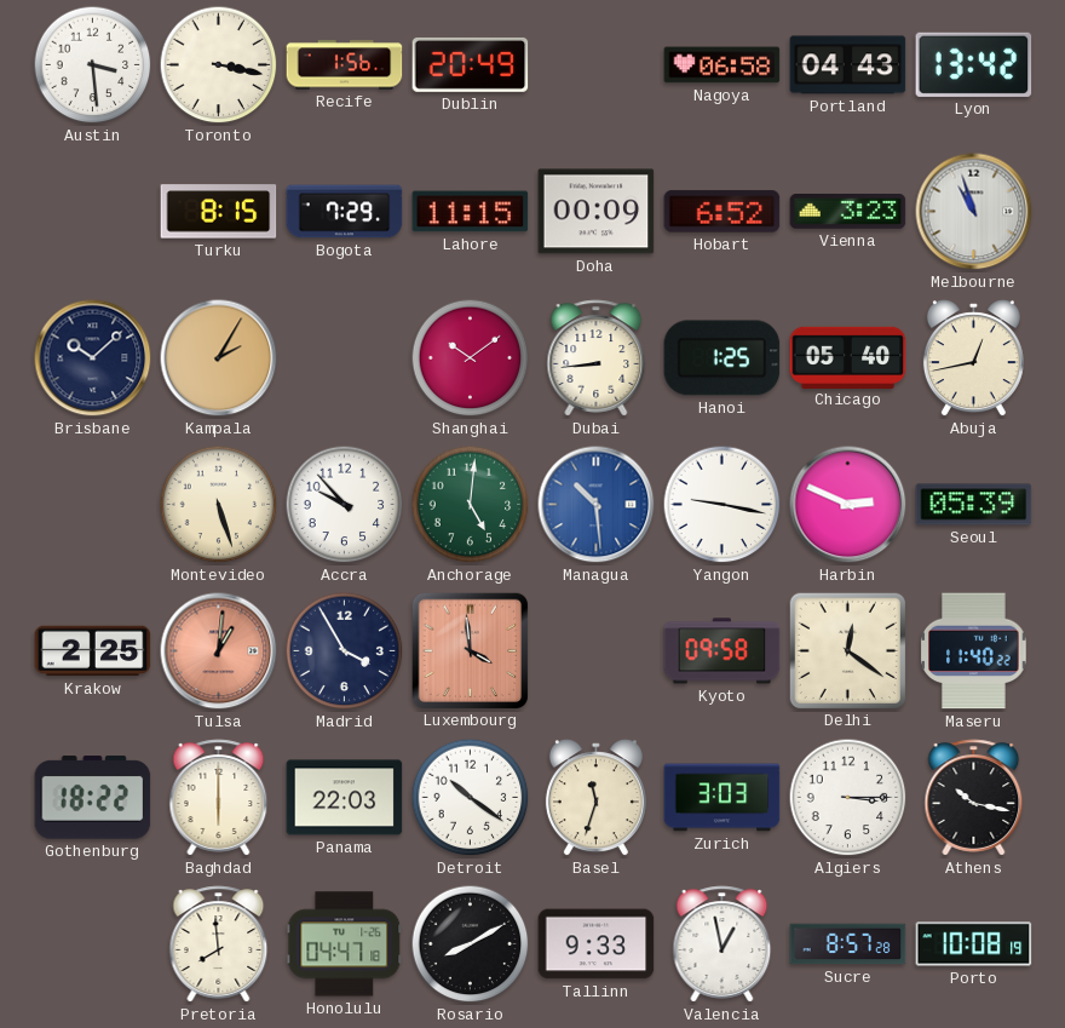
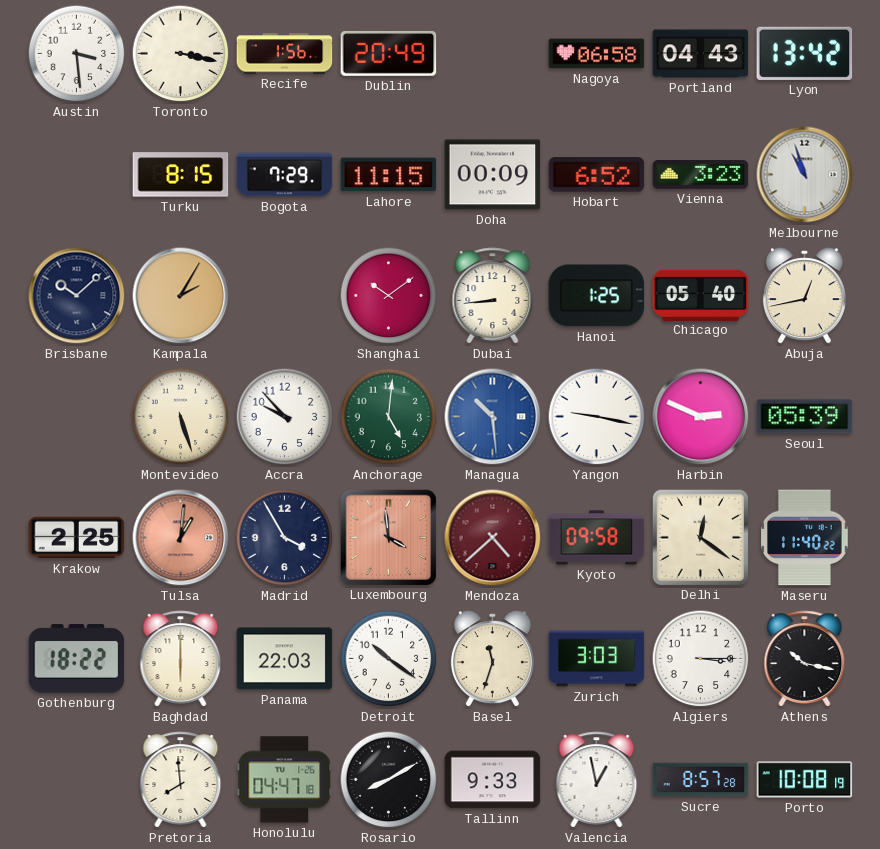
Mendoza: none -> 4:38 (493, 538)
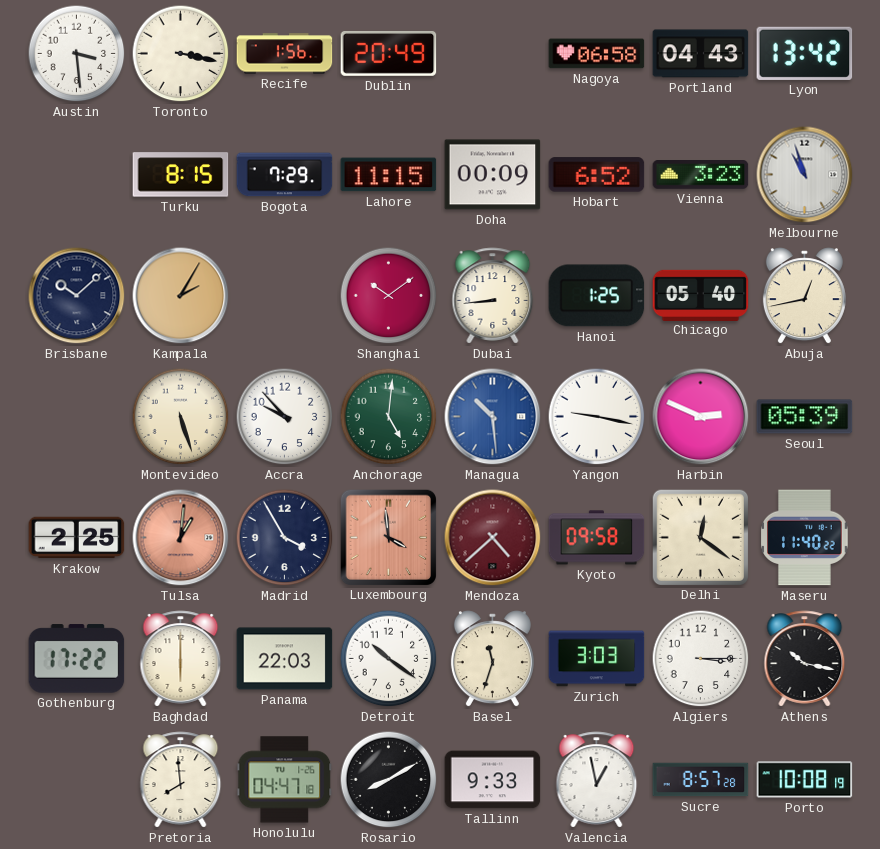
Gothenburg: 18:22 -> 17:22 (77, 659)
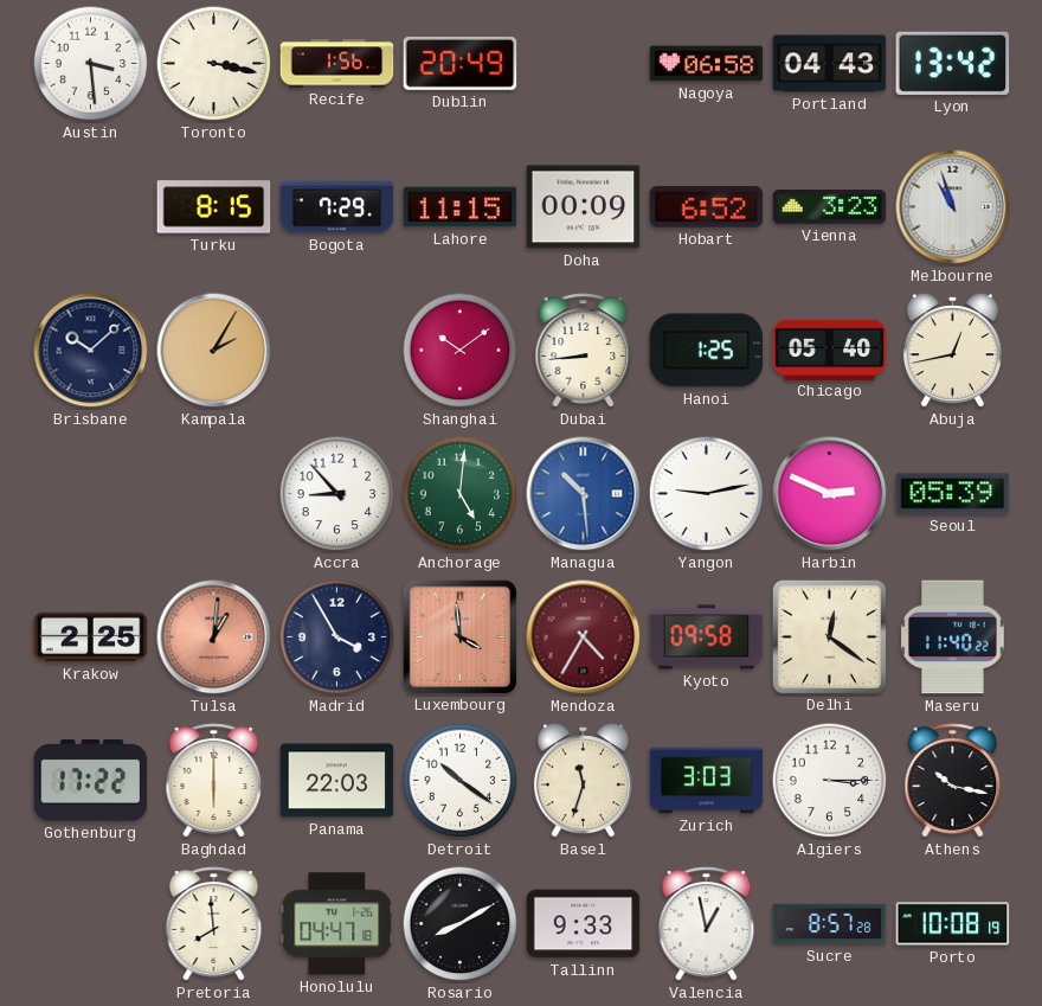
Montevideo: 5:27 -> none (181, 417)
Accra: 9:53 -> 8:53 (337, 494)
Yangon: 9:17 -> 9:13 (707, 494)
Mendoza: 4:38 -> 4:35 (584, 637)
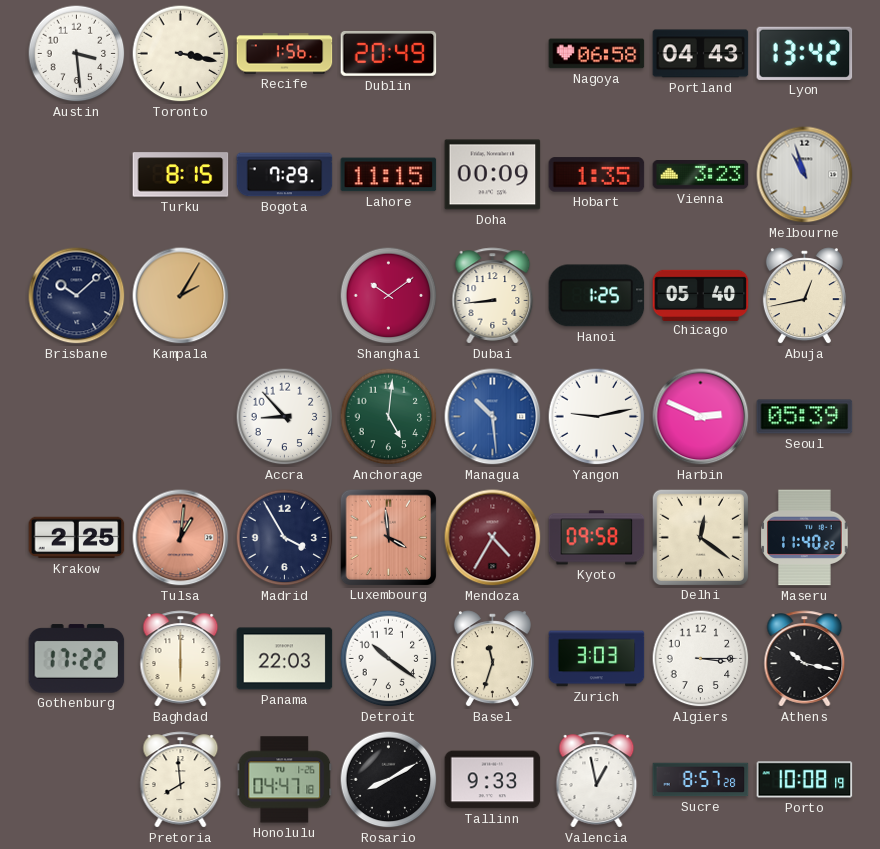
Hobart: 6:52 -> 1:35 (597, 175)
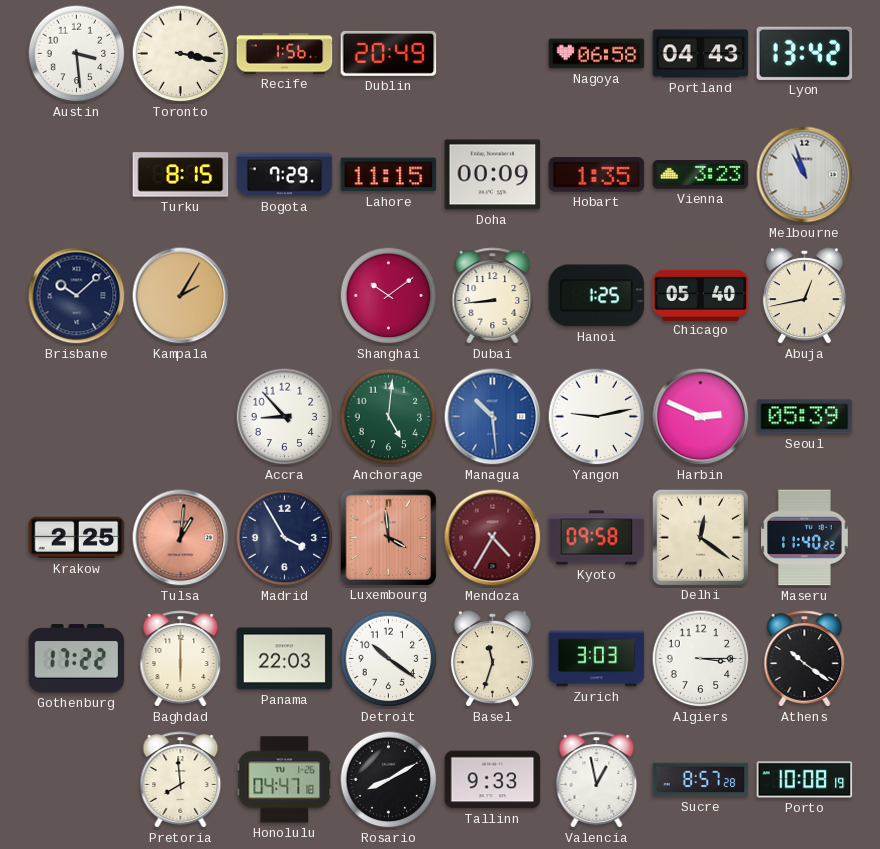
Athens: 10:17 -> 10:21 (805, 659)
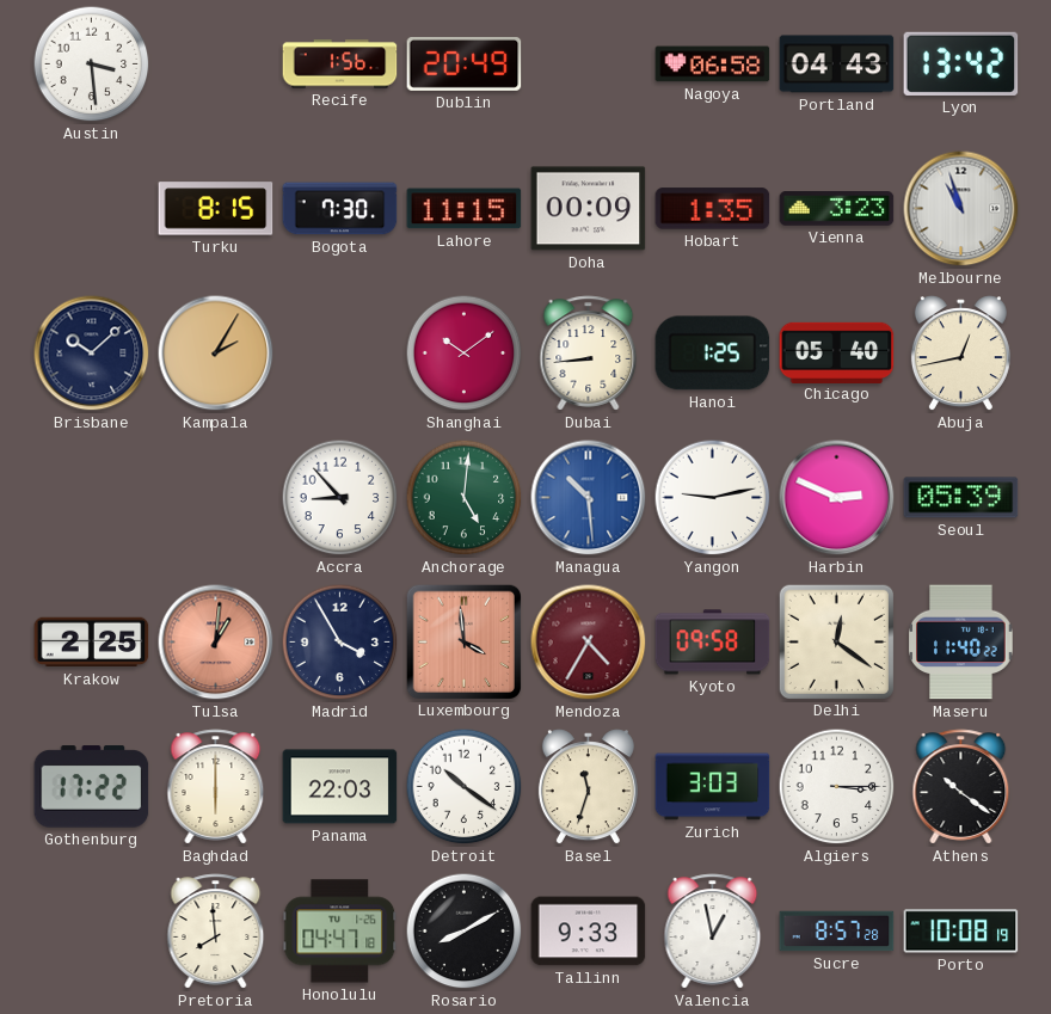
Toronto: 3:17 -> none (181, 54)
Bogota: 7:29 -> 7:30 (340, 209)
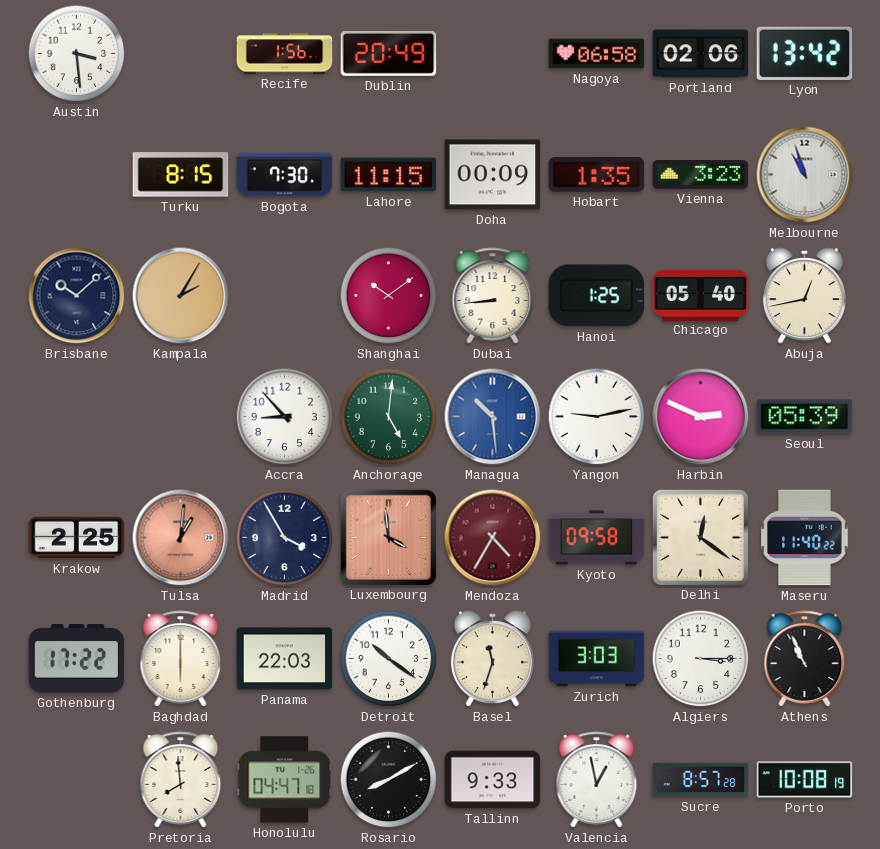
Portland: 04:43 -> 02:06 (701, 54)
Athens: 10:21 -> 10:56 (805, 659)
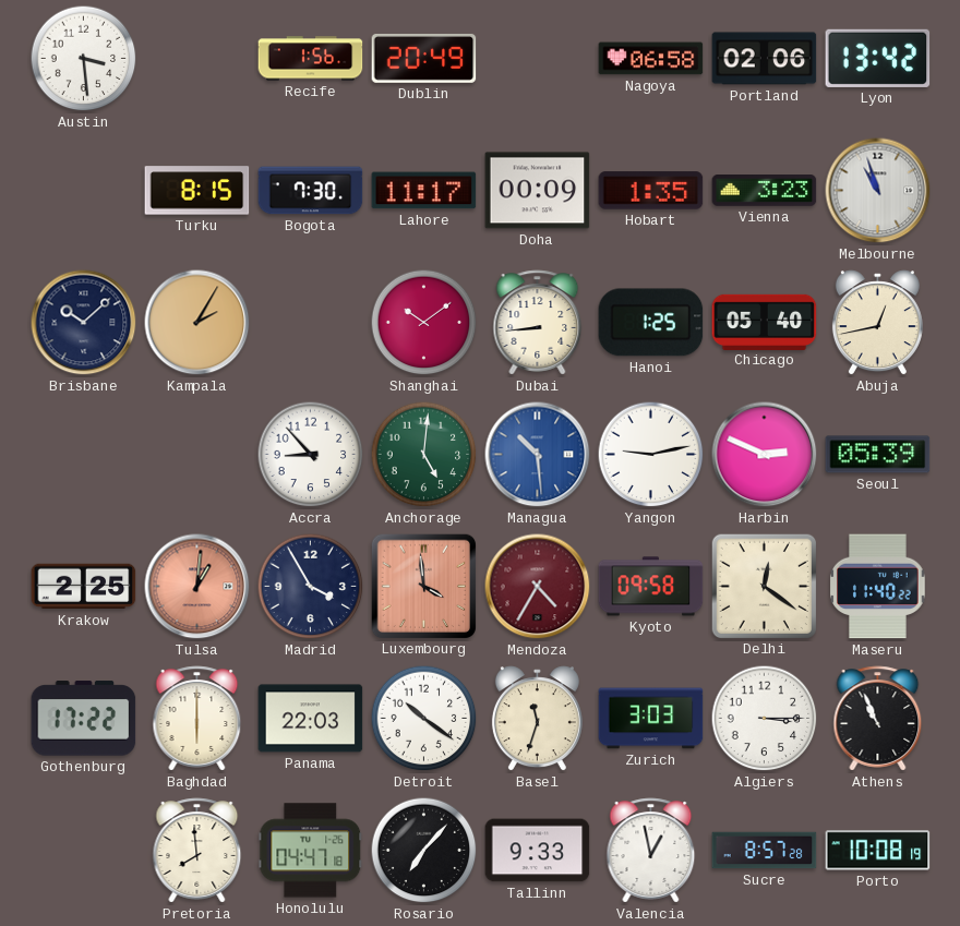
Lahore: 11:15 -> 11:17 (424, 191)
Rosario: 8:10 -> 7:07 (424, 851)
